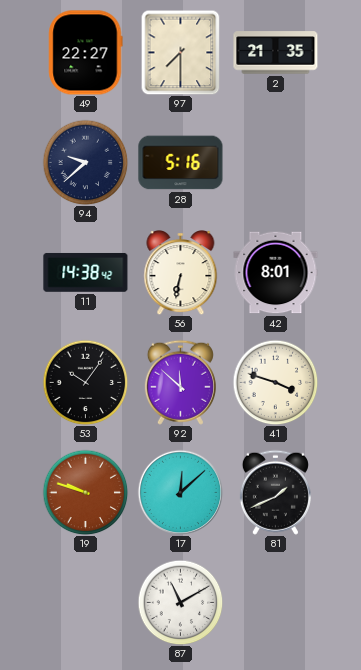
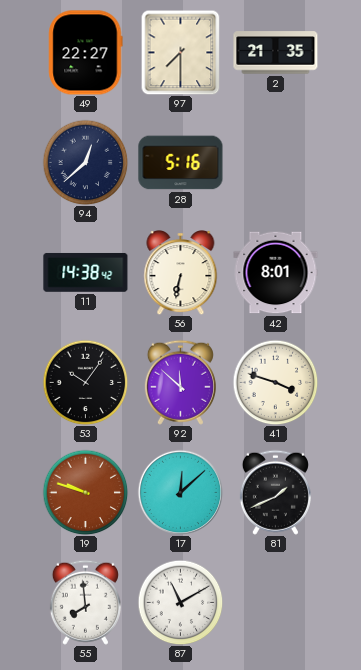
94: 9:38 -> 12:38 (85, 162)
55: none -> 7:59 (85, 602)
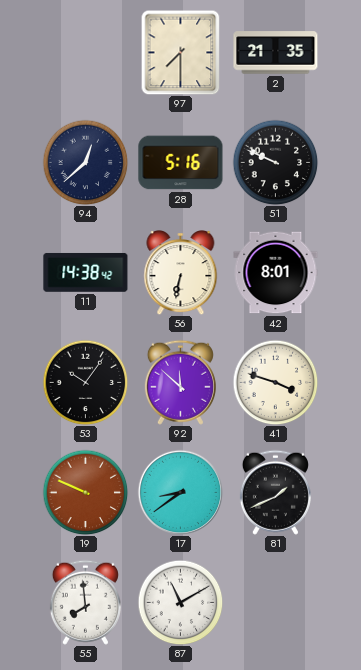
49: 22:27 -> none (86, 53)
51: none -> 9:49 (275, 162)
19: 9:48 -> 9:49 (85, 492)
17: 12:08 -> 8:39 (180, 492)
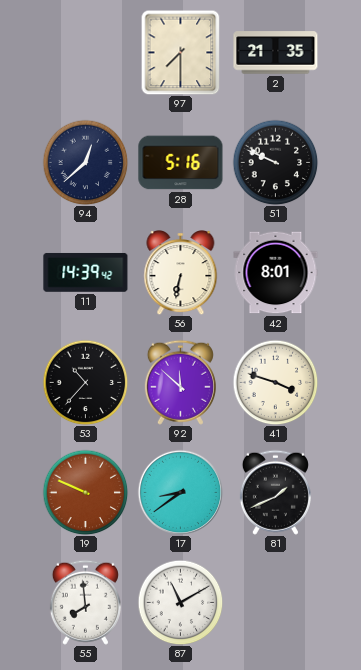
11: 14:38 -> 14:39 (86, 272)
53: 10:06 -> 10:37 (85, 382)
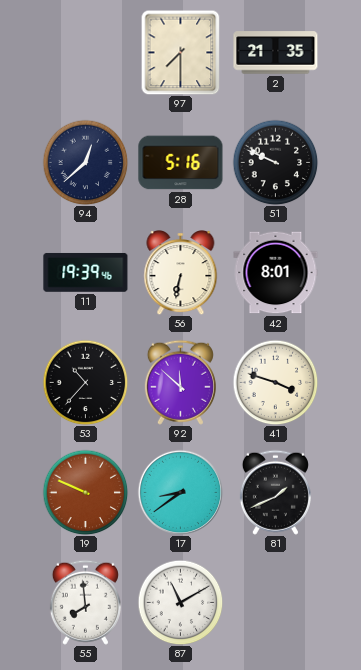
11: 14:39 -> 19:39 (86, 272)
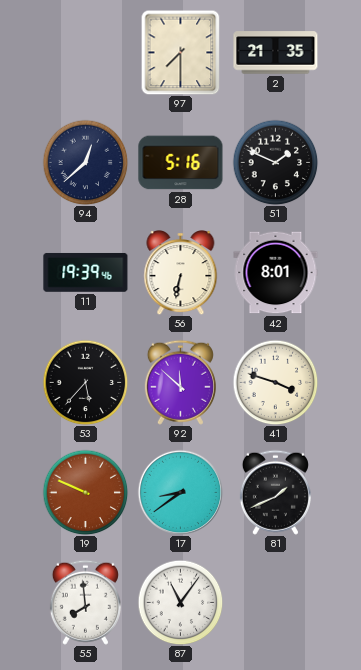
51: 9:49 -> 1:49 (275, 162)
53: 10:37 -> 5:37 (85, 382)
87: 11:10 -> 11:06 (180, 602)
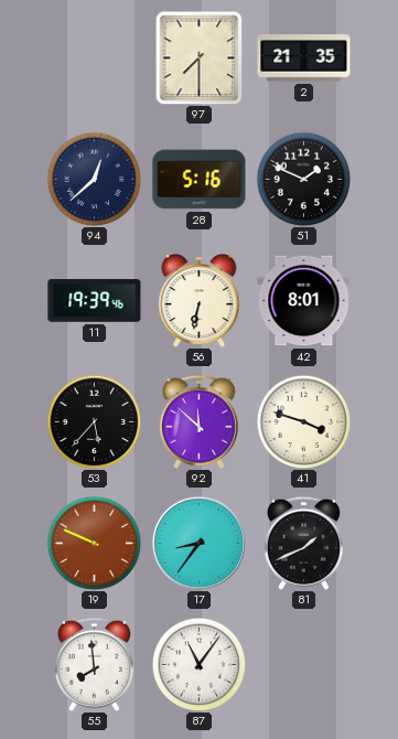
17: 8:39 -> 8:36 (198, 543)
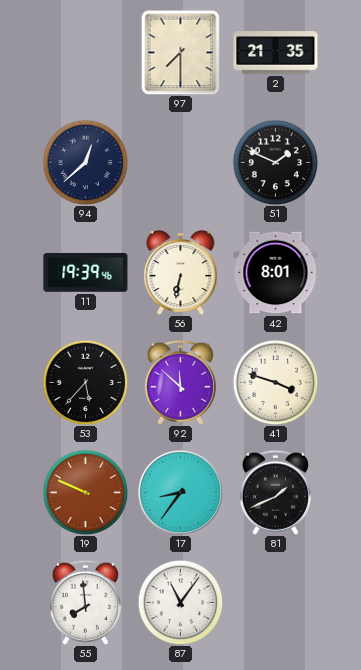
28: 5:16 -> none (200, 180)
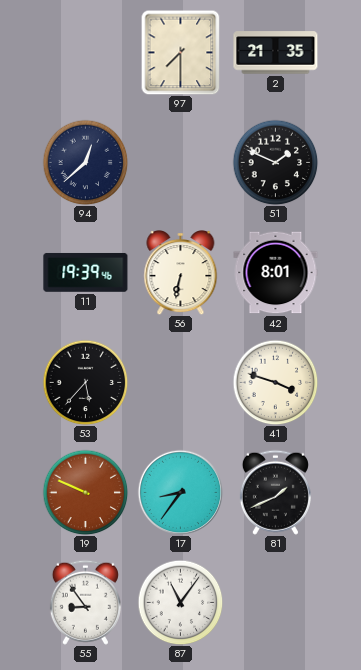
92: 11:52 -> none (180, 382)
55: 7:59 -> 8:54 (85, 602)
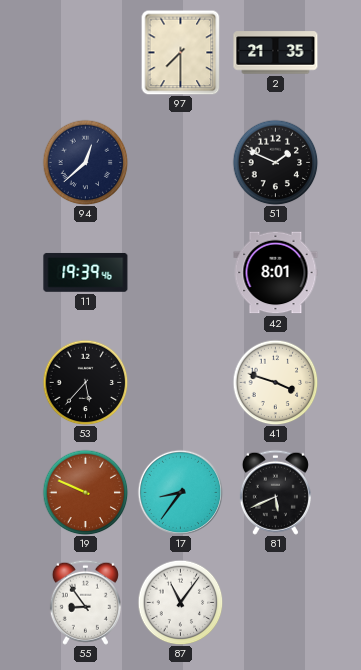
56: 6:32 -> none (181, 273)
81: 1:41 -> 5:41 (275, 492)
